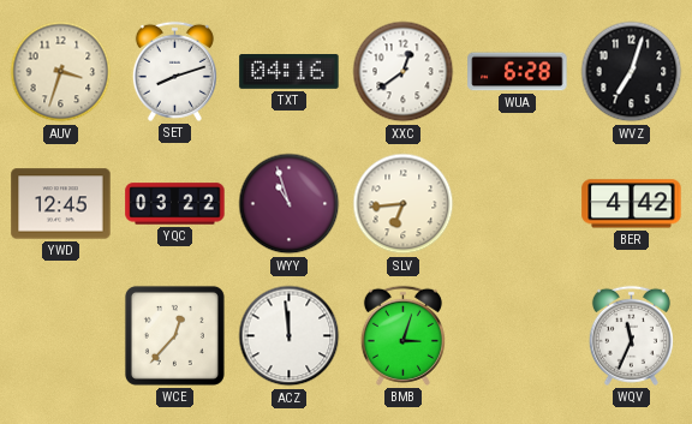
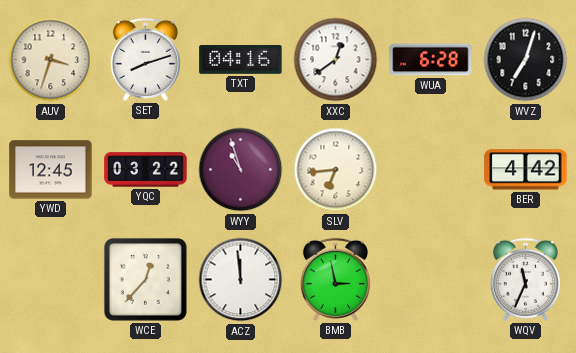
BMB: 3:03 -> 2:58 (335, 279)
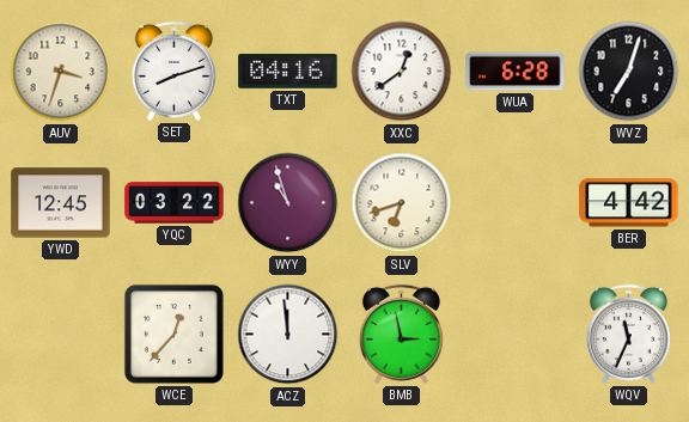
SLV: 6:44 -> 6:42 (402, 203)
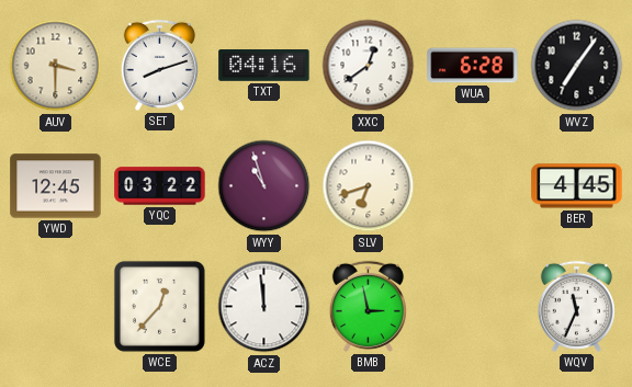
AUV: 3:33 -> 3:30 (56, 66)
WVZ: 7:03 -> 7:06 (577, 66)
BER: 4:42 -> 4:45 (577, 186)
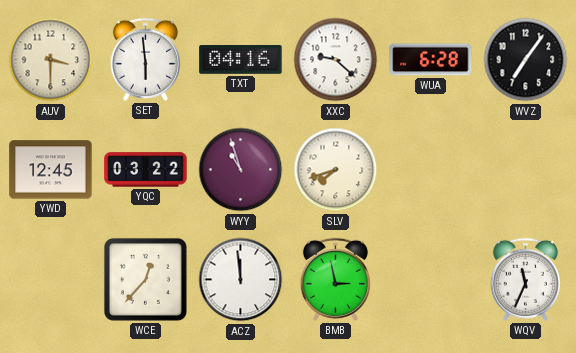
SET: 8:12 -> 5:59 (145, 59)
XXC: 12:39 -> 9:22 (336, 60)
SLV: 6:42 -> 7:42 (336, 170)
BER: 4:45 -> none (577, 186)
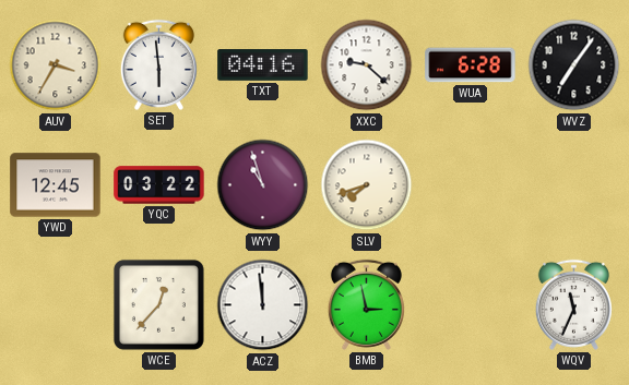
AUV: 3:30 -> 3:35 (56, 65)
